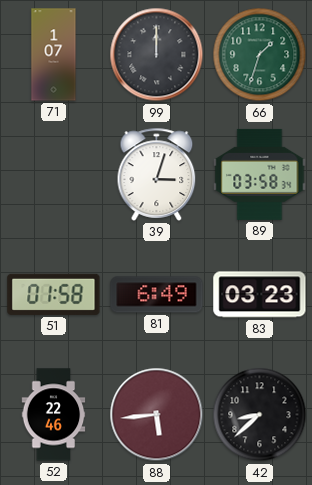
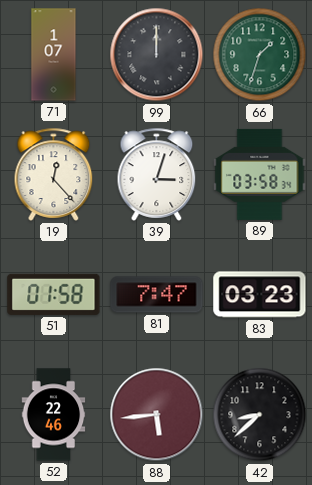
19: none -> 12:23 (54, 174)
81: 6:49 -> 7:47 (157, 295)
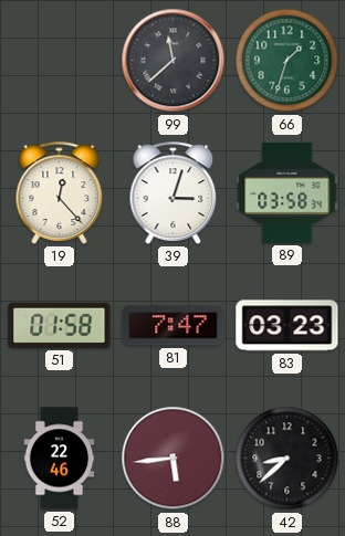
71: 1:07 -> none (54, 55)
99: 12:00 -> 11:38 (174, 61)
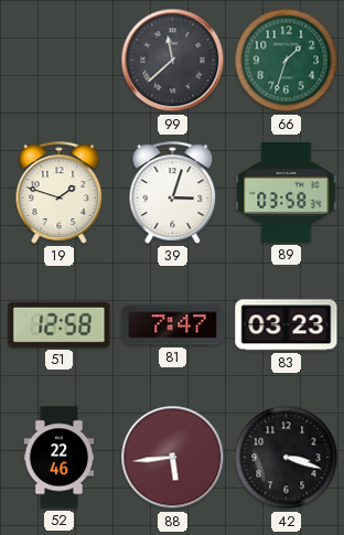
19: 12:23 -> 1:48 (60, 192)
51: 01:58 -> 12:58 (60, 324)
42: 8:38 -> 3:18 (287, 458)
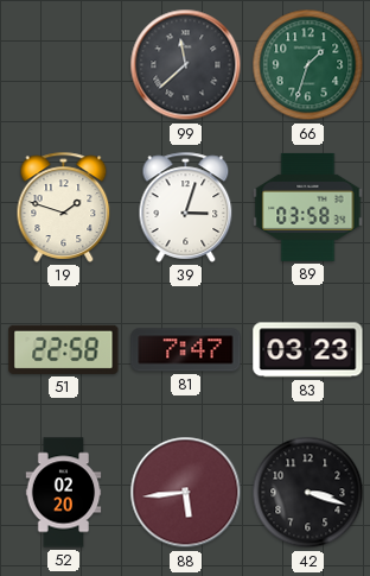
51: 12:58 -> 22:58 (64, 349)
52: 22:46 -> 02:20 (64, 493)
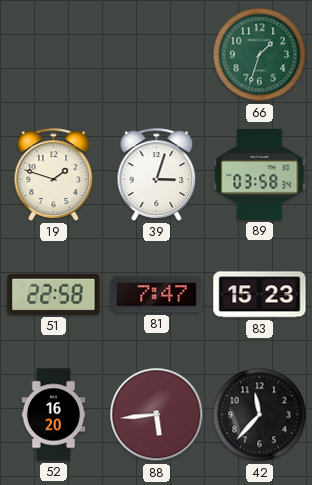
99: 11:38 -> none (186, 65)
83: 03:23 -> 15:23 (260, 295)
52: 02:20 -> 16:20 (54, 415)
42: 3:18 -> 11:37 (260, 415)
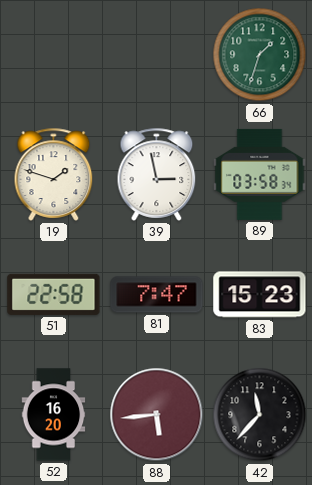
39: 3:03 -> 2:58 (157, 174)
